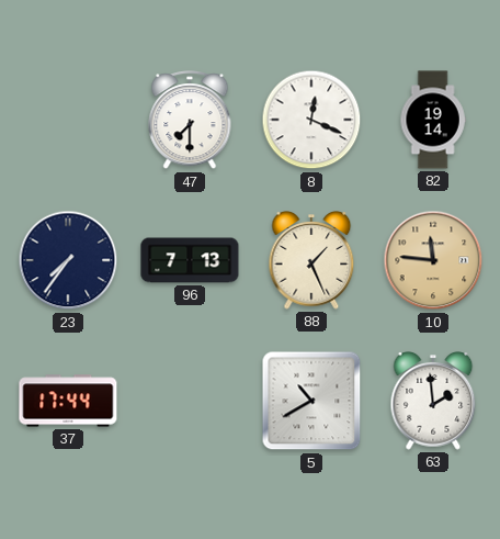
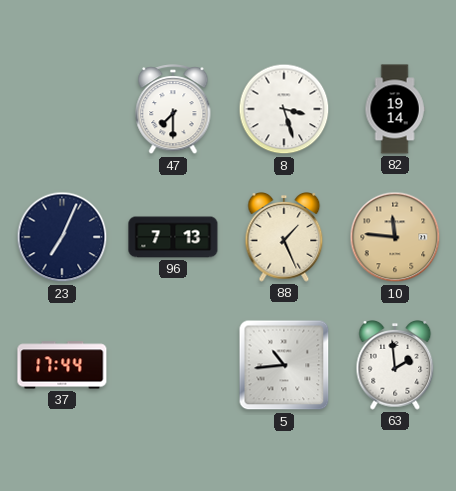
8: 12:19 -> 3:27 (284, 109)
23: 7:36 -> 7:04 (62, 237)
5: 10:40 -> 10:44 (284, 365)
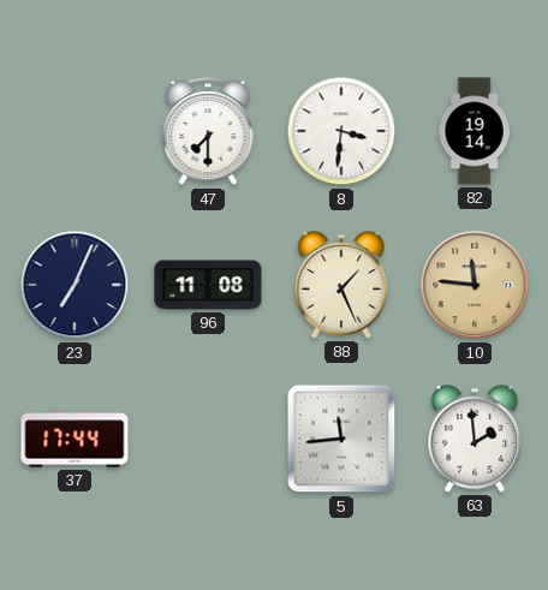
8: 3:27 -> 3:31 (341, 131)
96: 7:13 -> 11:08 (208, 285)
5: 10:44 -> 11:44 (341, 439)
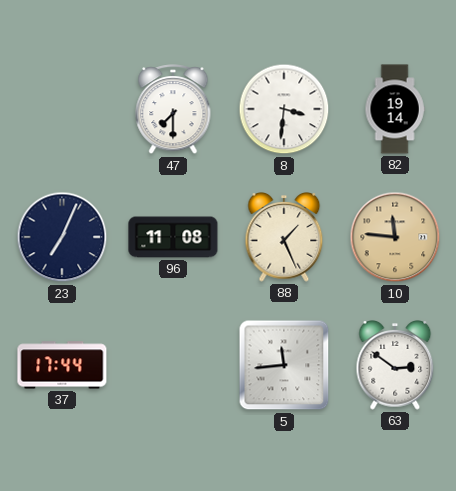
63: 1:59 -> 2:51 (395, 366)
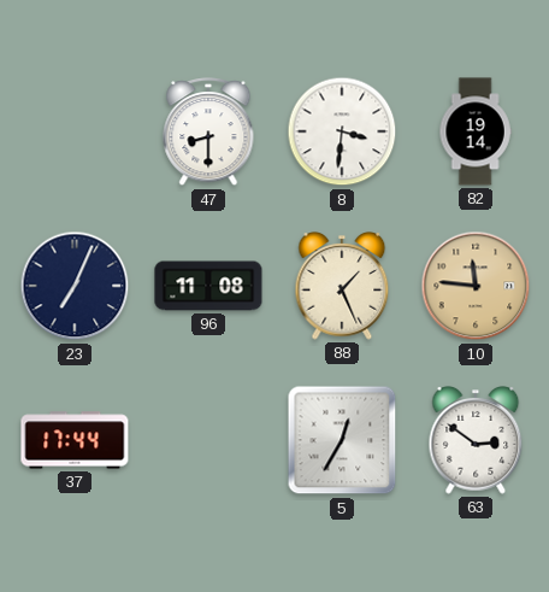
47: 7:30 -> 8:30 (208, 133)
5: 11:44 -> 12:35 (342, 440)
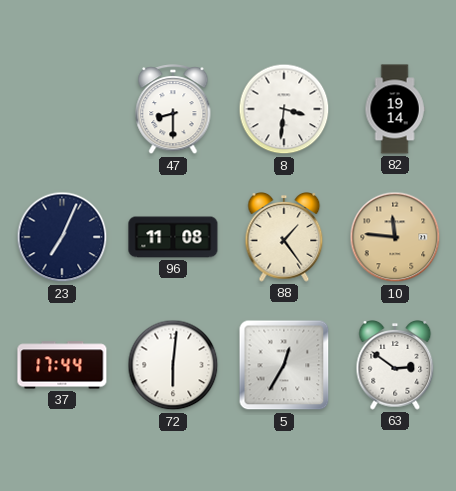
88: 1:26 -> 1:24 (284, 238)
72: none -> 6:01 (173, 365)
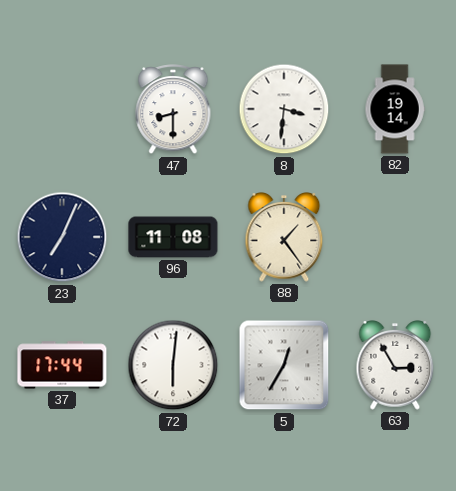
10: 11:46 -> none (395, 237)
63: 2:51 -> 2:55 (395, 366)
